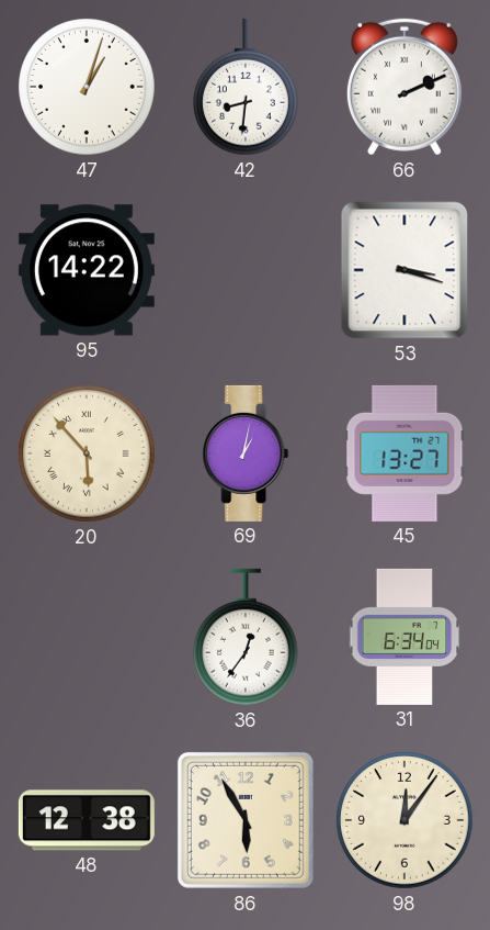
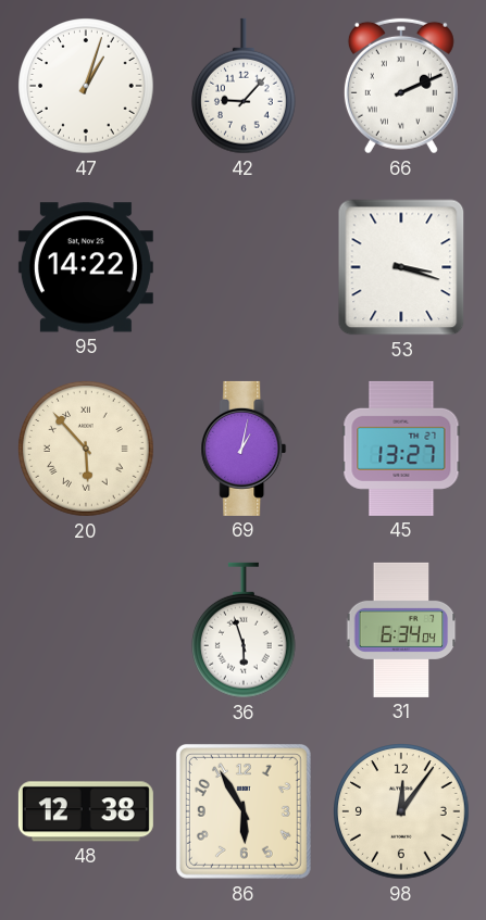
42: 8:31 -> 9:07 (245, 86)
36: 12:36 -> 5:57 (245, 630)
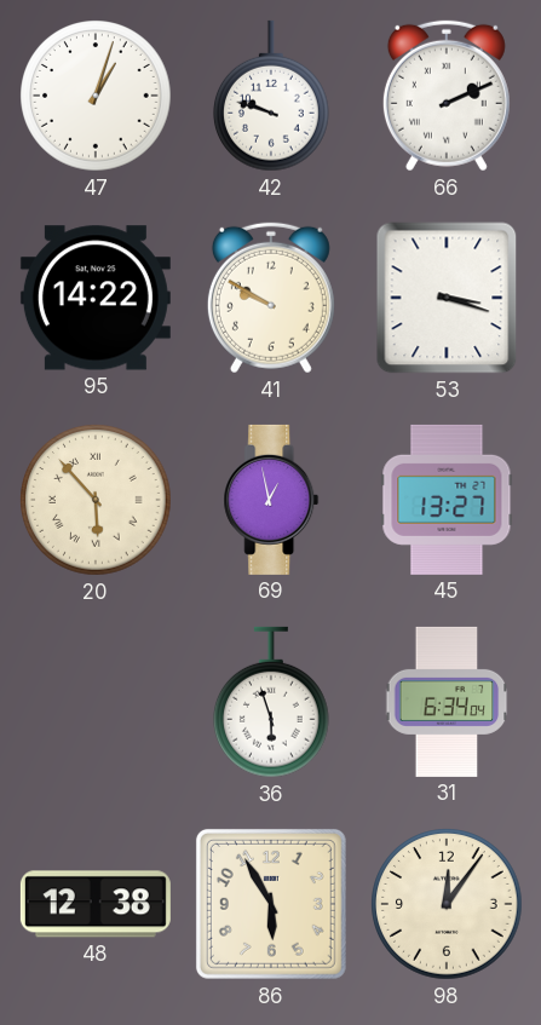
42: 9:07 -> 9:48 (272, 96)
41: none -> 9:50 (271, 298)
69: 1:02 -> 12:58 (271, 500)
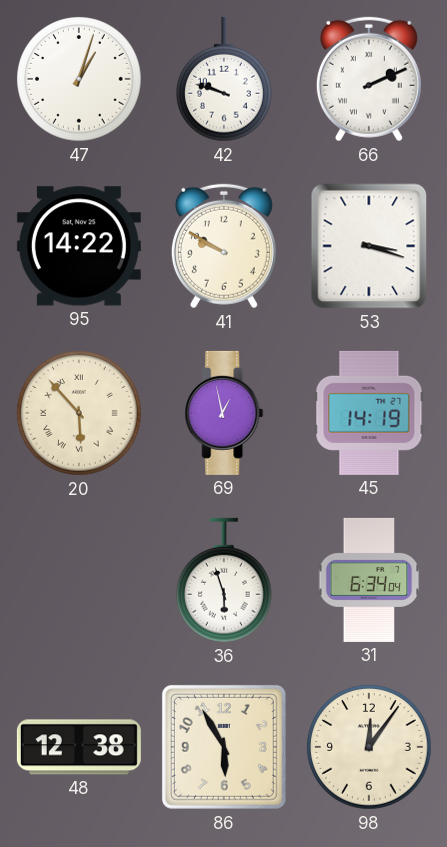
45: 13:27 -> 14:19 (369, 413)
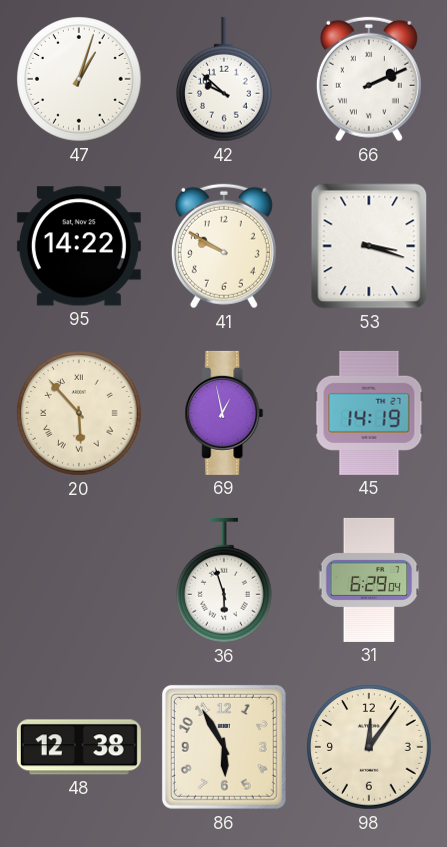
42: 9:48 -> 9:52 (225, 79)
31: 6:34 -> 6:29 (369, 580)
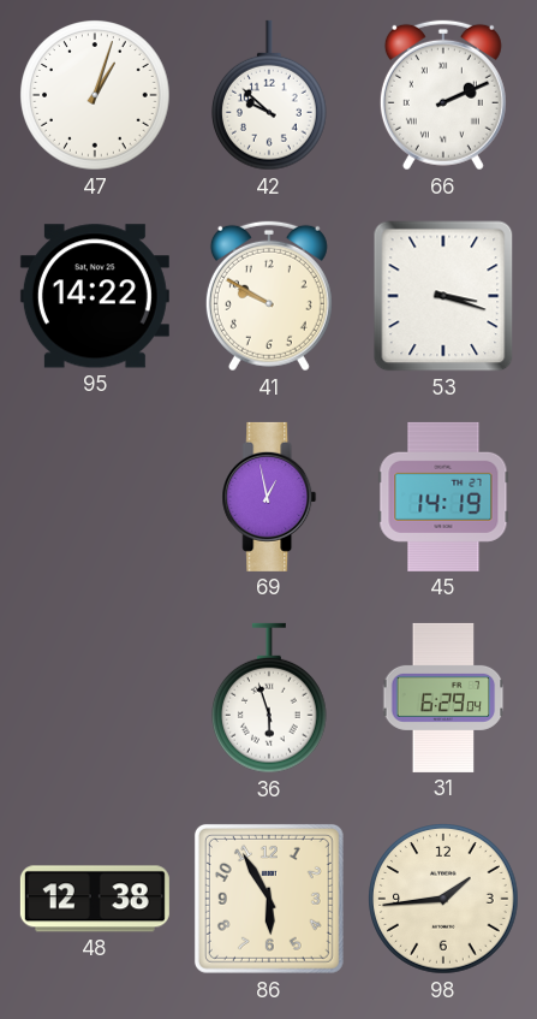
20: 5:53 -> none (79, 413)
98: 12:06 -> 1:44 (443, 899)
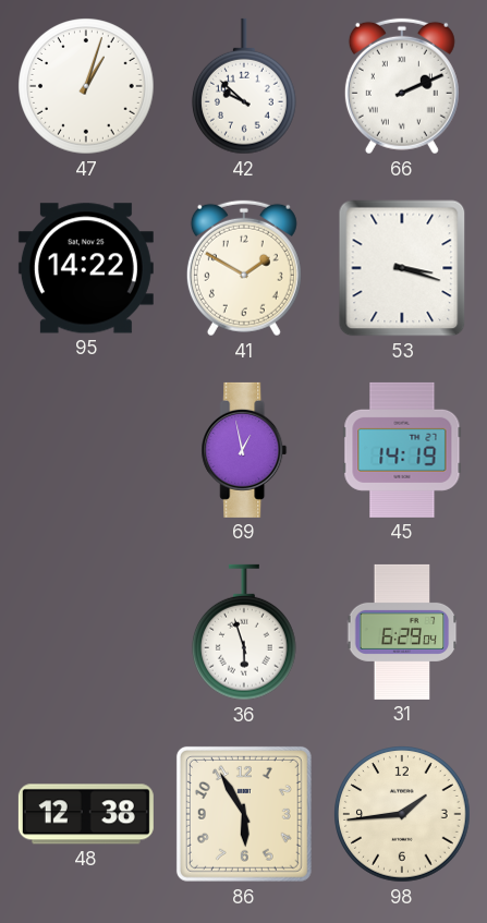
41: 9:50 -> 1:50 (244, 268)
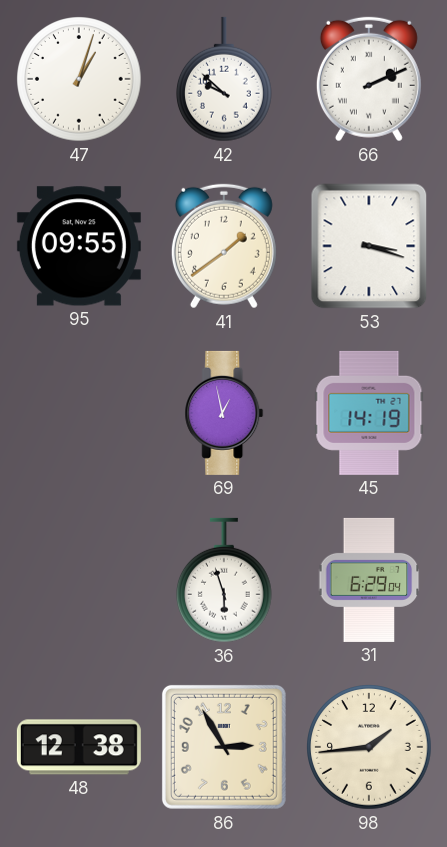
95: 14:22 -> 09:55 (79, 246)
41: 1:50 -> 1:39 (224, 246)
86: 5:55 -> 2:55 (224, 747)
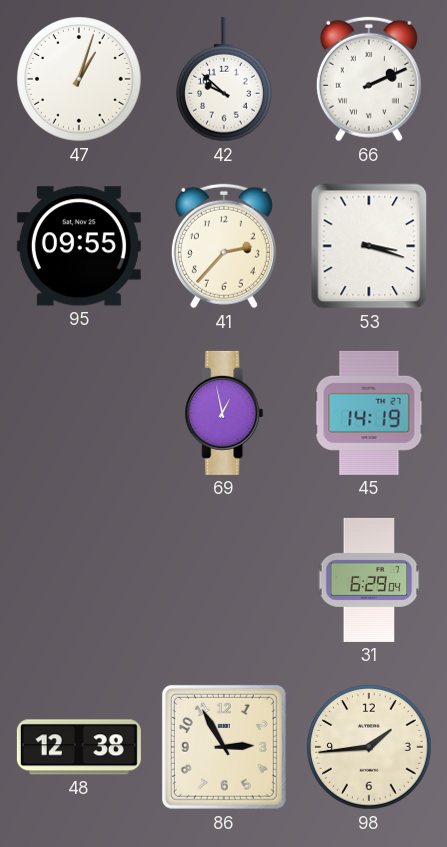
41: 1:39 -> 2:37 (224, 246)
36: 5:57 -> none (225, 580)
